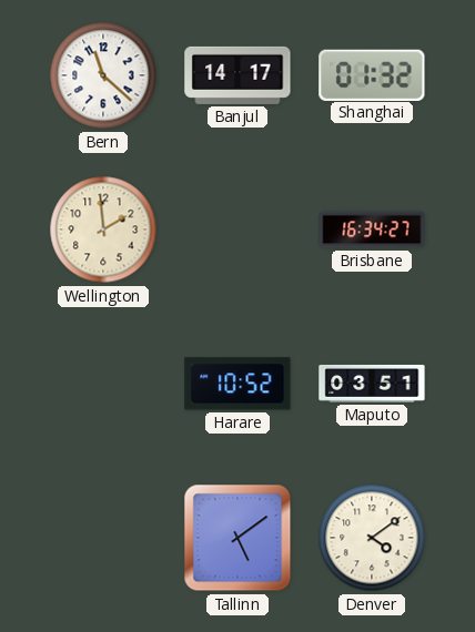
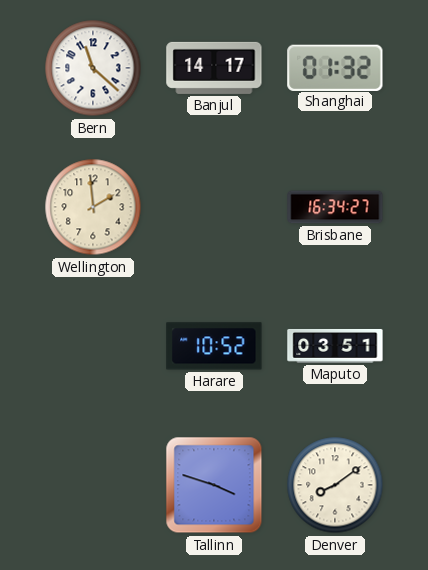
Tallinn: 5:09 -> 3:48 (214, 485)
Denver: 4:09 -> 8:09 (335, 485)
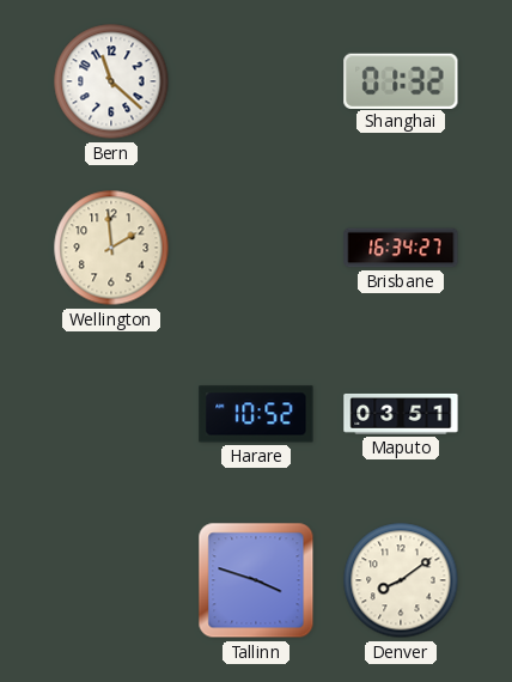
Banjul: 14:17 -> none (214, 68)
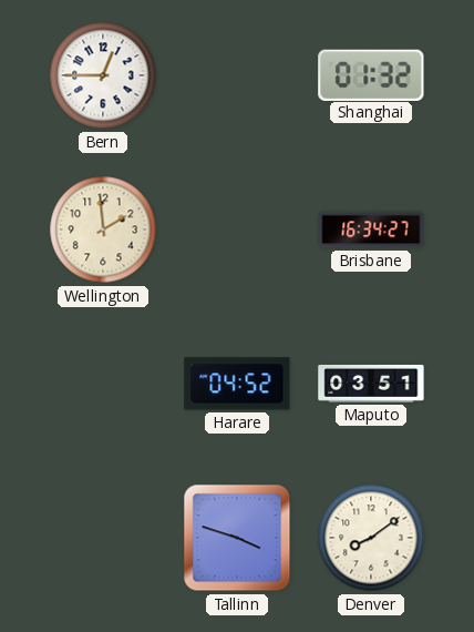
Bern: 11:22 -> 12:45 (103, 75)
Harare: 10:52 -> 04:52 (237, 384)
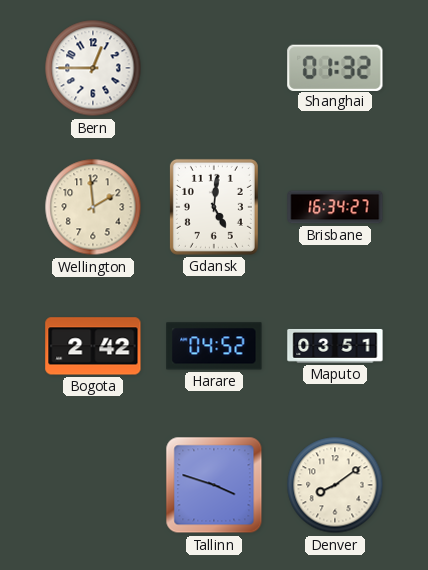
Gdansk: none -> 5:01 (214, 207)
Bogota: none -> 2:42 (93, 346)
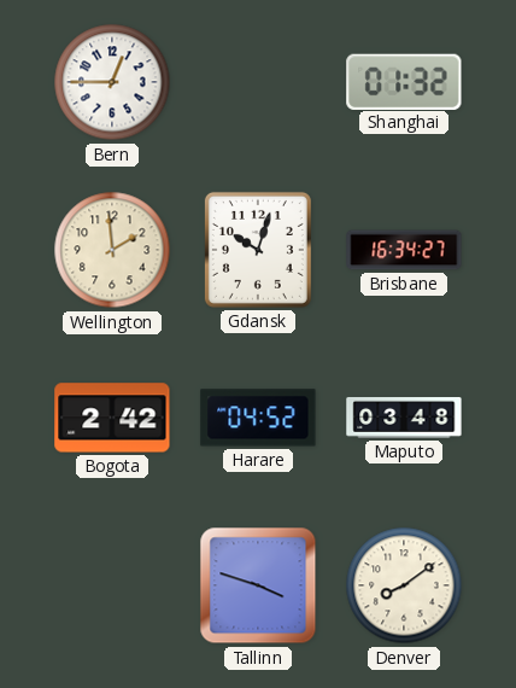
Gdansk: 5:01 -> 10:03 (258, 250)
Maputo: 03:51 -> 03:48 (404, 418)
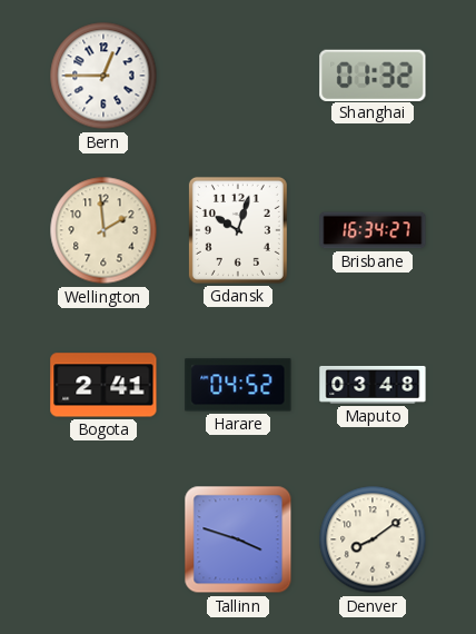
Bogota: 2:42 -> 2:41 (103, 385)
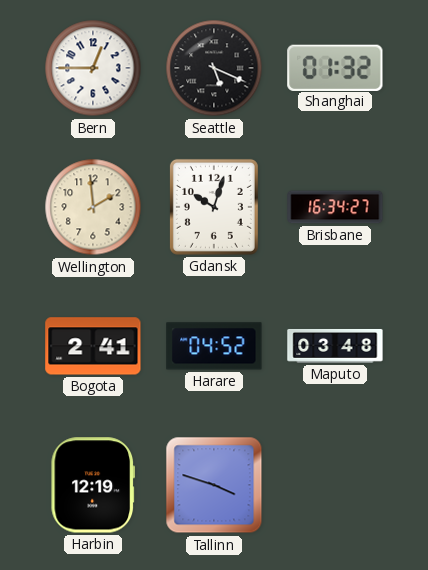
Seattle: none -> 5:19 (214, 68)
Harbin: none -> 12:19 (92, 485)
Denver: 8:09 -> none (373, 539)
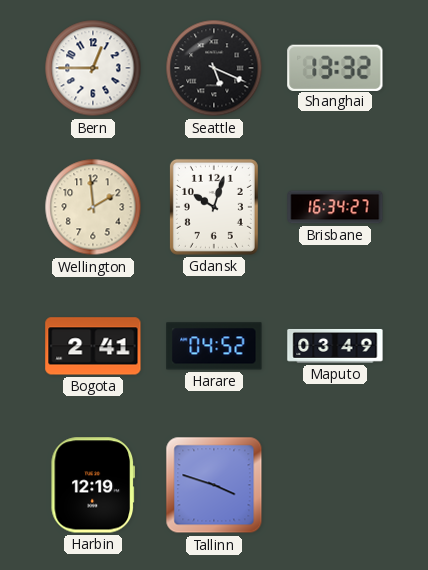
Shanghai: 01:32 -> 13:32 (335, 67)
Maputo: 03:48 -> 03:49 (335, 346)
